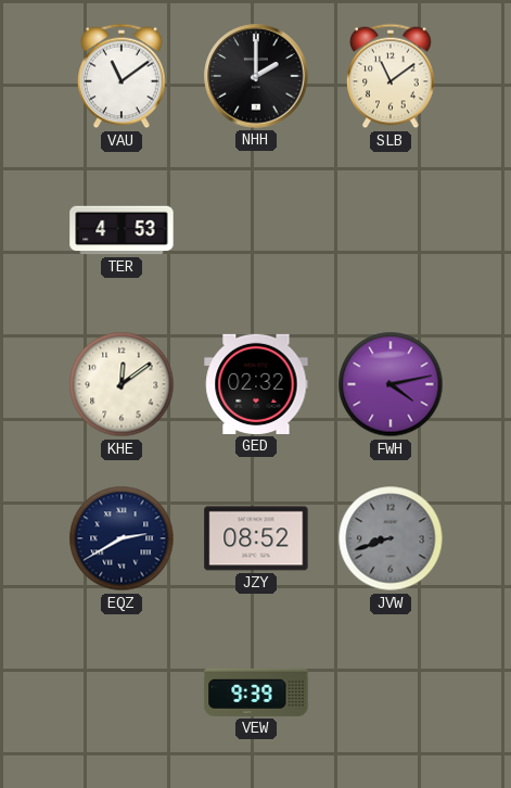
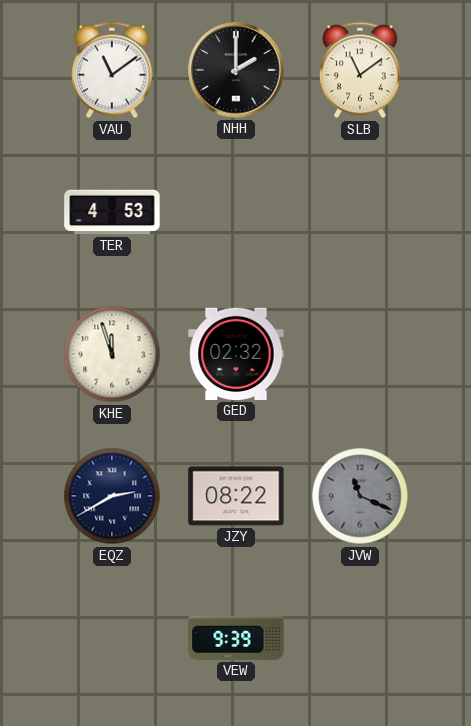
KHE: 12:09 -> 11:57 (112, 354)
FWH: 4:13 -> none (391, 384)
JZY: 08:52 -> 08:22 (236, 496)
JVW: 8:42 -> 11:19 (360, 496)
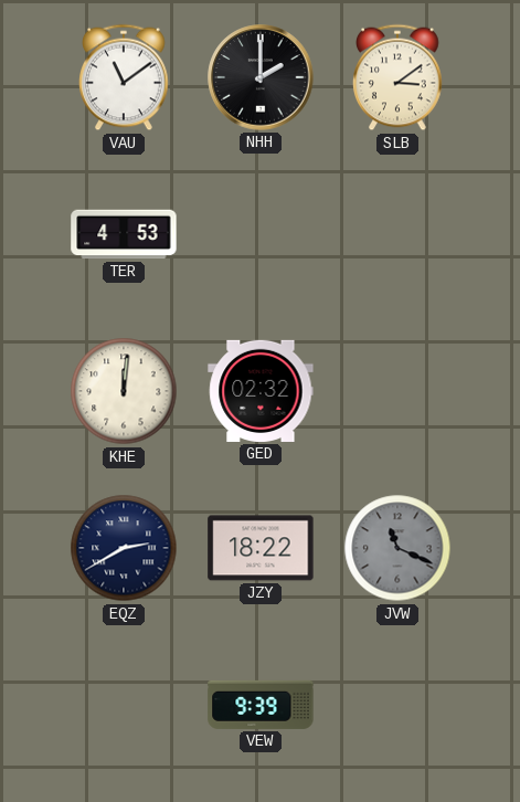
SLB: 11:09 -> 3:09 (399, 77)
KHE: 11:57 -> 12:01 (124, 391)
JZY: 08:22 -> 18:22 (261, 548)
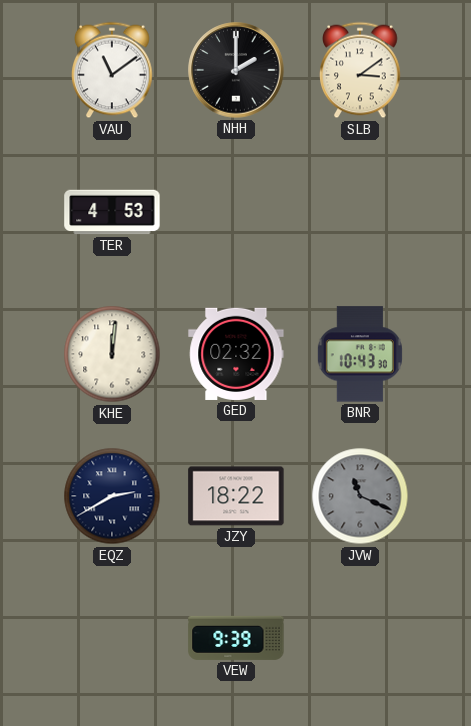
BNR: none -> 10:43 (360, 354)
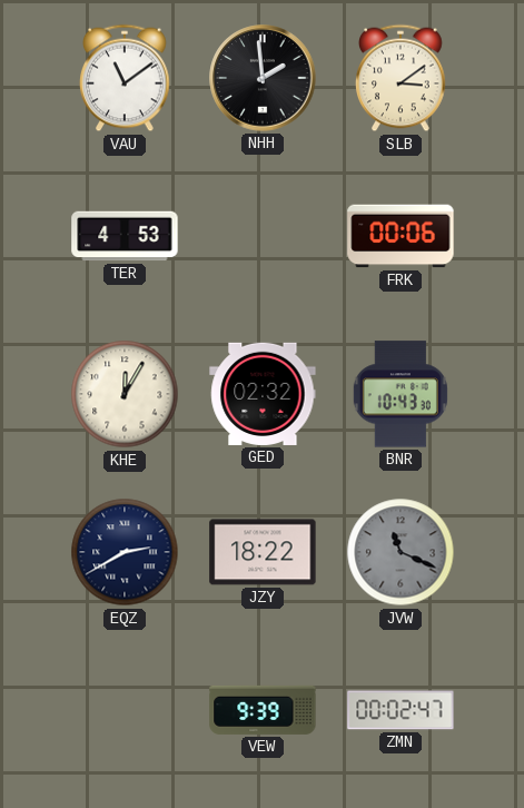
NHH: 2:00 -> 1:59 (263, 78)
FRK: none -> 00:06 (401, 236)
KHE: 12:01 -> 12:05 (125, 394)
ZMN: none -> 00:02 (401, 710)
